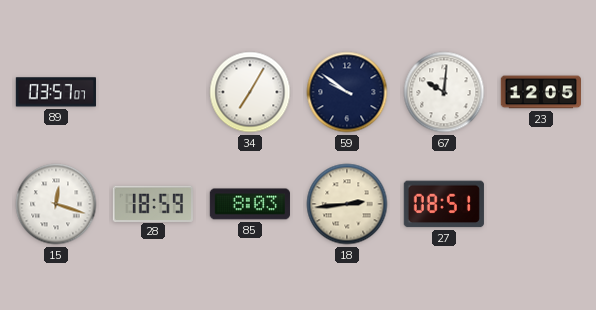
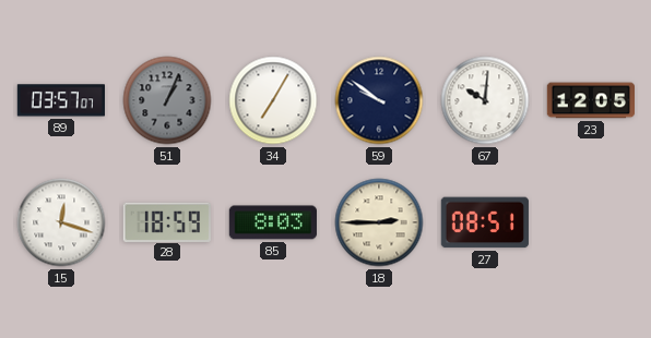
51: none -> 1:04 (167, 100)
18: 2:44 -> 2:45 (379, 222)
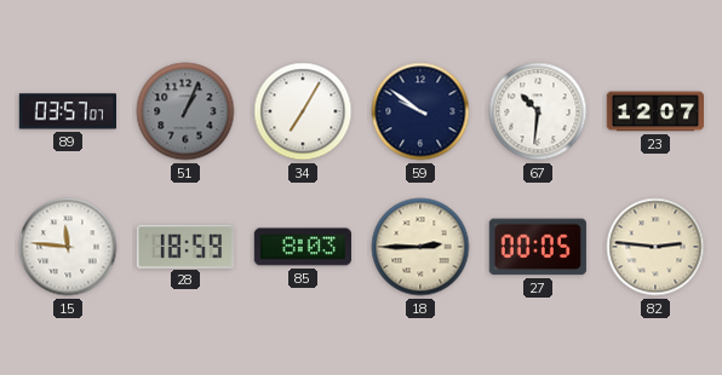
67: 10:01 -> 10:31 (538, 111)
23: 12:05 -> 12:07 (654, 111)
15: 12:18 -> 11:46 (68, 247)
27: 08:51 -> 00:05 (538, 247)
82: none -> 2:46 (655, 247)
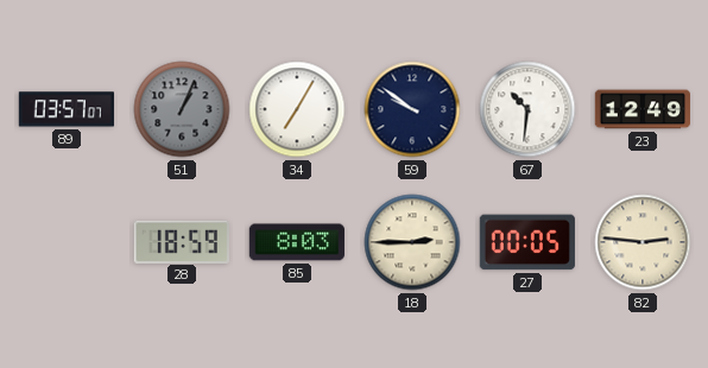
23: 12:07 -> 12:49 (641, 109)
15: 11:46 -> none (68, 247)
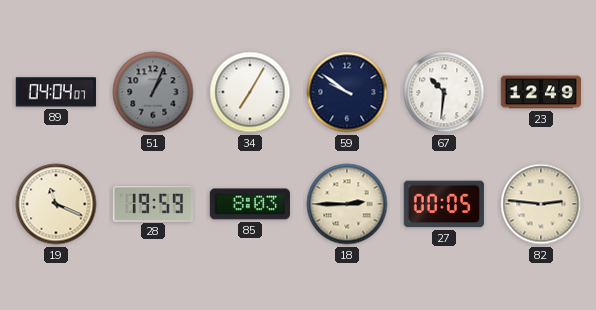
89: 03:57 -> 04:04 (56, 92)
19: none -> 11:19 (56, 204)
28: 18:59 -> 19:59 (153, 203)
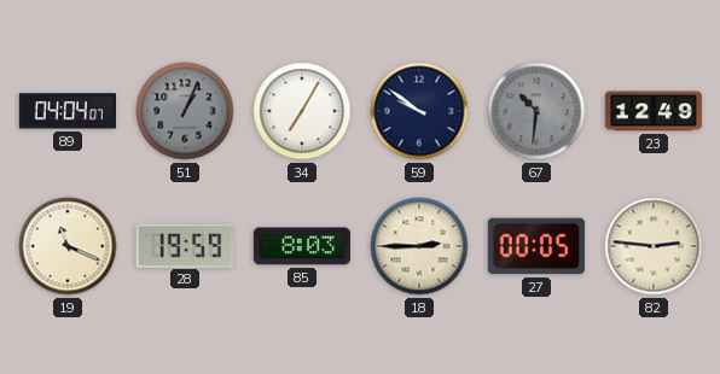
67 dial: white -> grey (536, 111)
